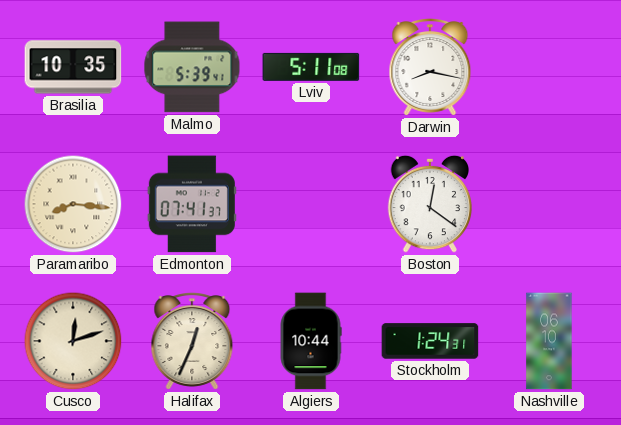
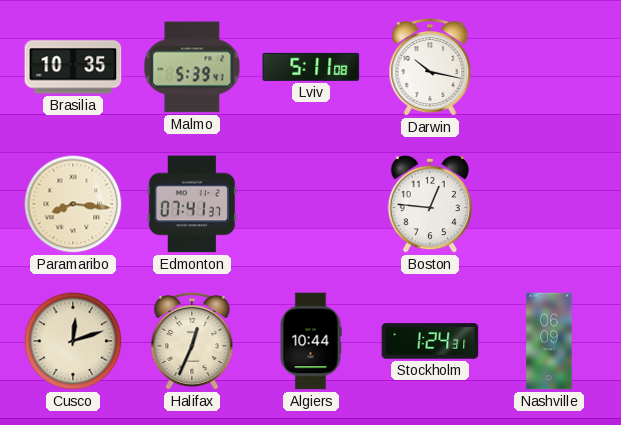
Darwin: 8:17 -> 10:17 (430, 68)
Boston: 12:21 -> 12:46 (429, 204)
Nashville: 06:10 -> 06:09 (549, 341)
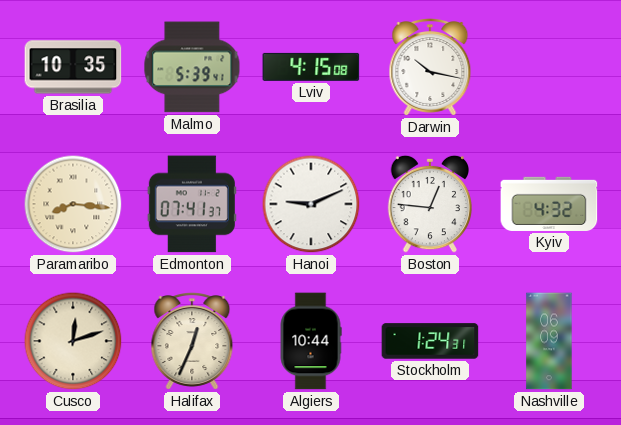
Lviv: 5:11 -> 4:15 (311, 67)
Hanoi: none -> 9:11 (311, 204)
Kyiv: none -> 4:32 (549, 204)
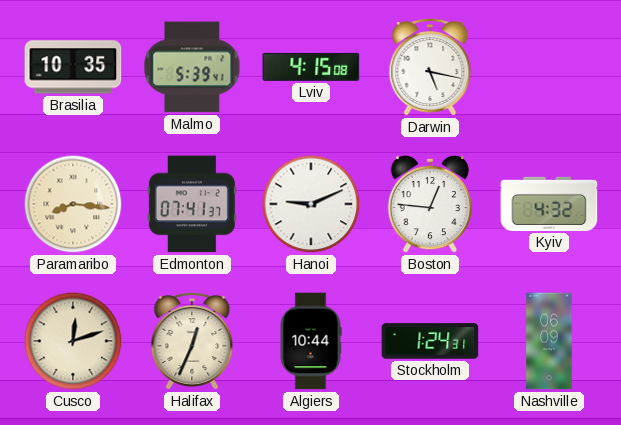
Darwin: 10:17 -> 5:17 (430, 68)
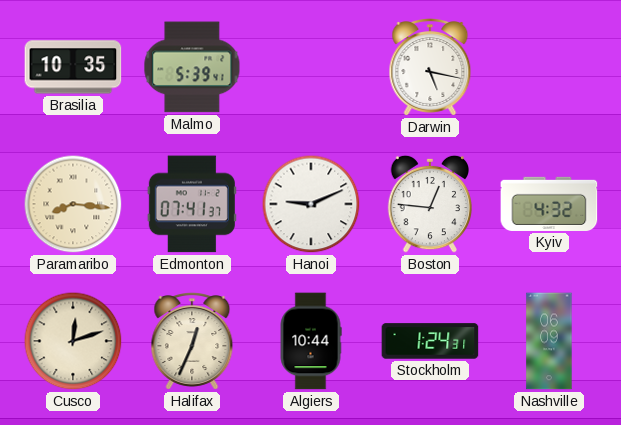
Lviv: 4:15 -> none (311, 67)
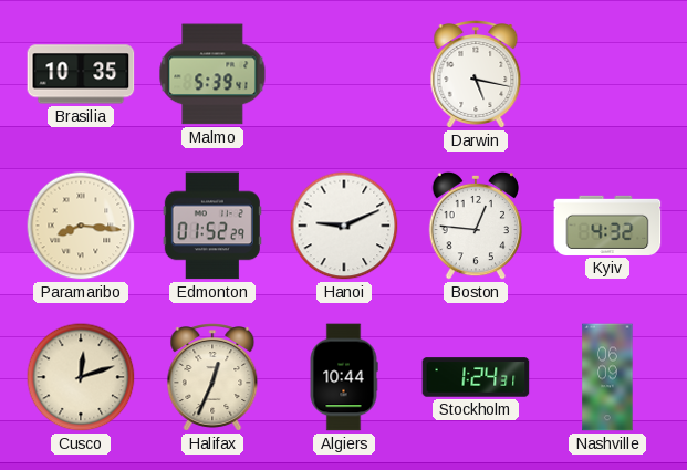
Edmonton: 07:41 -> 01:52 (212, 226)
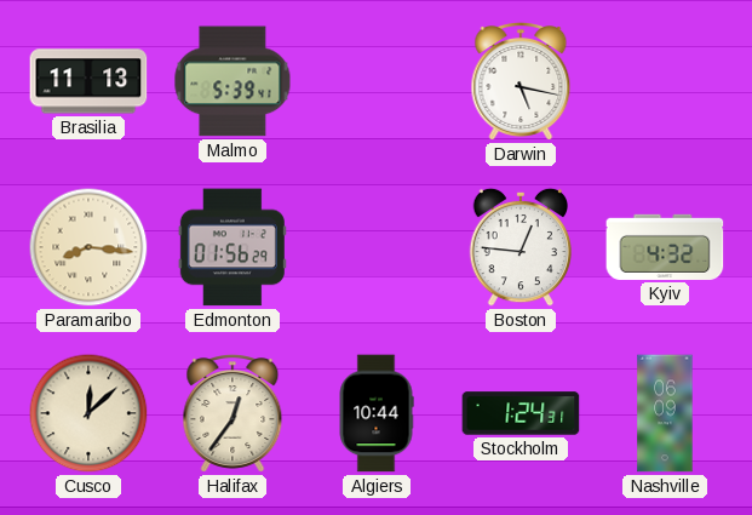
Brasilia: 10:35 -> 11:13 (88, 81)
Edmonton: 01:52 -> 01:56 (233, 247)
Hanoi: 9:11 -> none (344, 226)
Cusco: 12:12 -> 12:08 (88, 413)
Halifax: 12:34 -> 12:36 (233, 414)
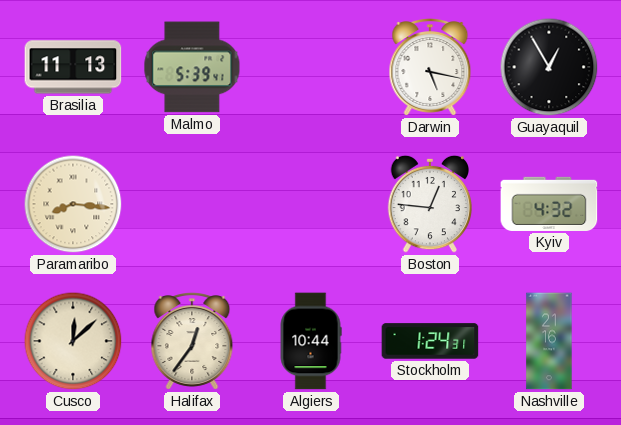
Guayaquil: none -> 12:55 (549, 67)
Edmonton: 01:56 -> none (233, 247)
Nashville: 06:09 -> 21:16 (549, 341)
